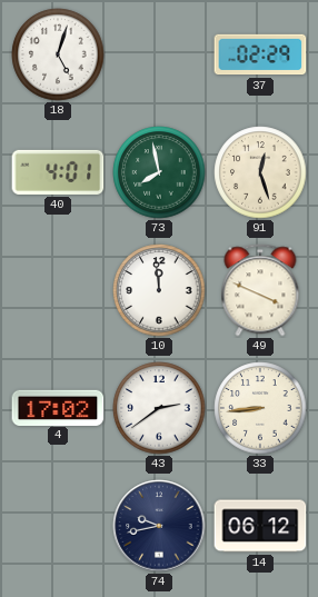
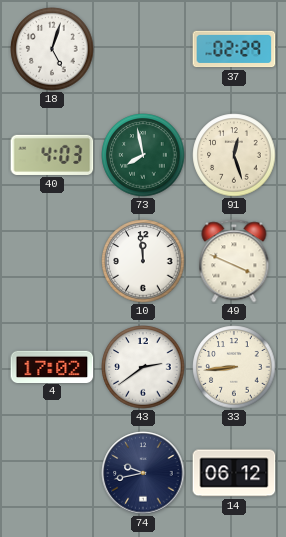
40: 4:01 -> 4:03 (52, 155)
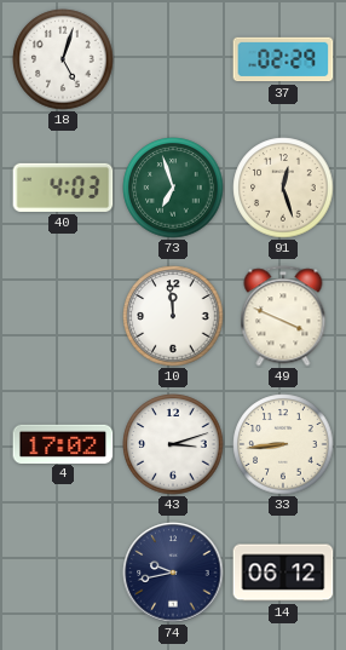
73: 7:58 -> 6:57 (173, 188)
43: 2:39 -> 3:12 (173, 444)
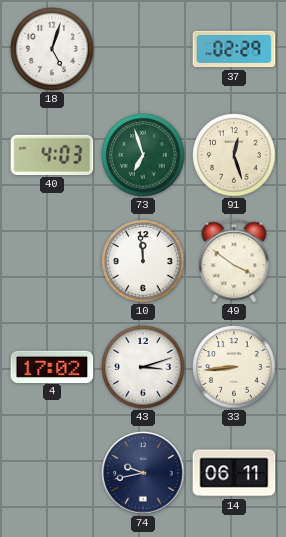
49: 3:49 -> 3:51 (234, 261)
14: 06:12 -> 06:11 (234, 473)
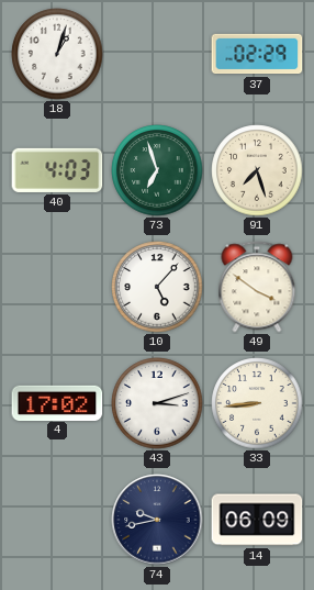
18: 5:03 -> 1:03 (57, 54)
91: 12:27 -> 7:27 (257, 170)
10: 11:59 -> 5:07 (157, 287)
14: 06:11 -> 06:09 (257, 520)
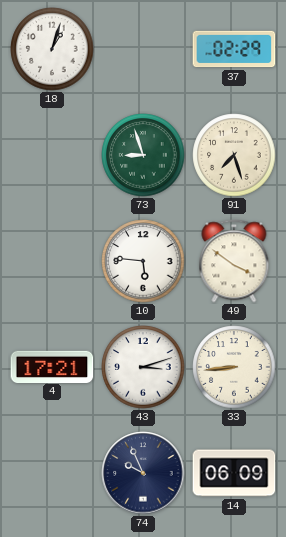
40: 4:03 -> none (57, 170)
73: 6:57 -> 8:57 (143, 155)
10: 5:07 -> 5:46 (143, 261)
4: 17:02 -> 17:21 (52, 366)
74: 9:43 -> 9:56 (143, 473)
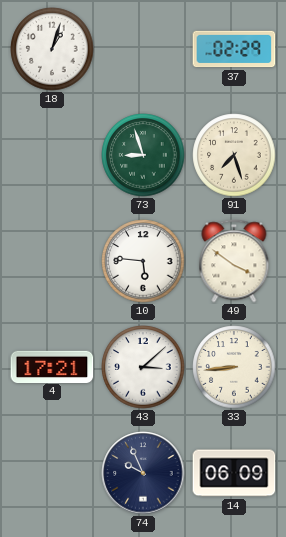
43: 3:12 -> 3:08 (143, 367)
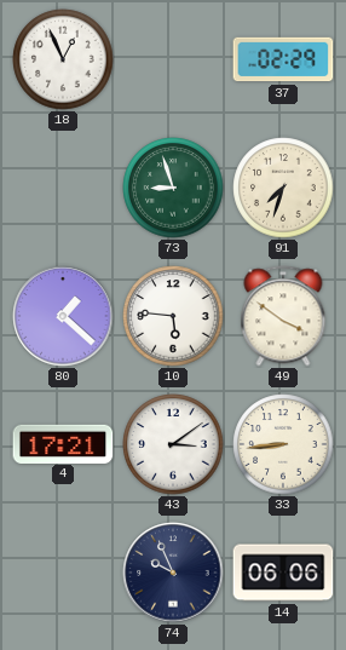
18: 1:03 -> 12:56 (63, 59)
91: 7:27 -> 7:33 (283, 188)
80: none -> 1:22 (63, 316)
43: 3:08 -> 3:09 (173, 444)
14: 06:09 -> 06:06 (283, 573)
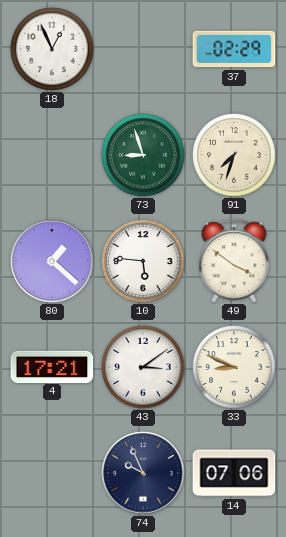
33: 8:44 -> 8:49 (234, 367)
14: 06:06 -> 07:06 (234, 473)
